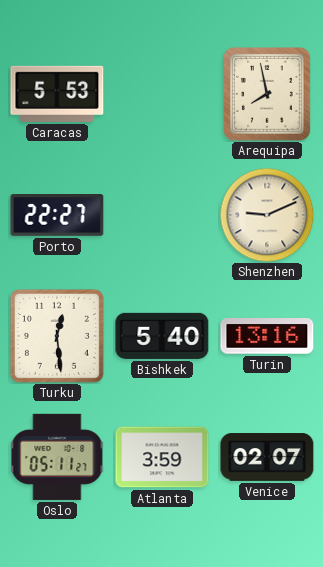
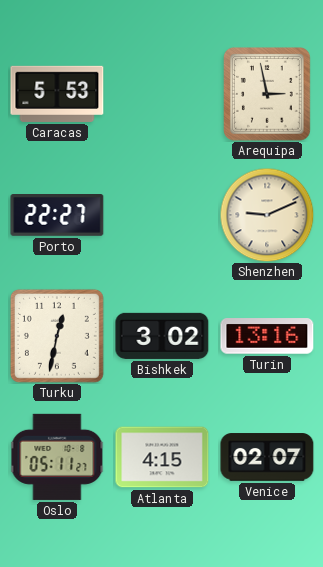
Arequipa: 7:58 -> 2:58 (268, 95)
Turku: 12:29 -> 12:32 (57, 336)
Bishkek: 5:40 -> 3:02 (162, 336)
Atlanta: 3:59 -> 4:15 (162, 457)
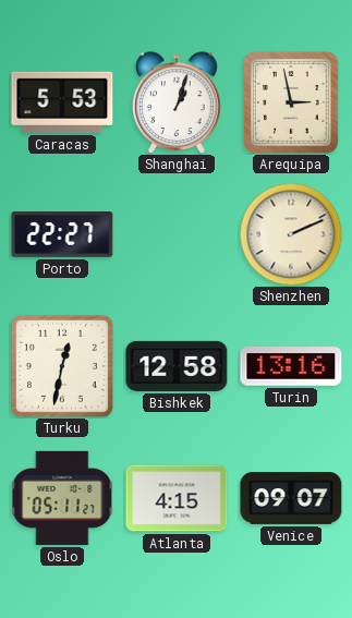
Shanghai: none -> 1:03 (177, 102)
Shenzhen: 9:11 -> 2:11 (291, 234)
Bishkek: 3:02 -> 12:58 (177, 366)
Venice: 02:07 -> 09:07 (291, 498)
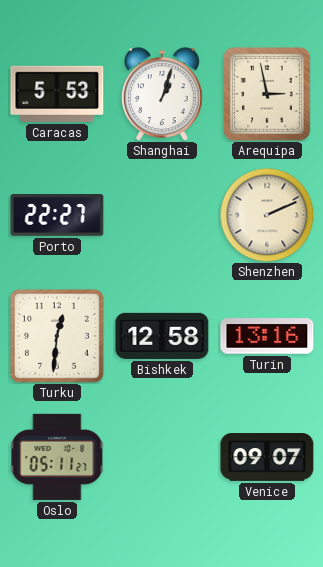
Turku: 12:32 -> 12:31 (57, 336)
Atlanta: 4:15 -> none (177, 498)
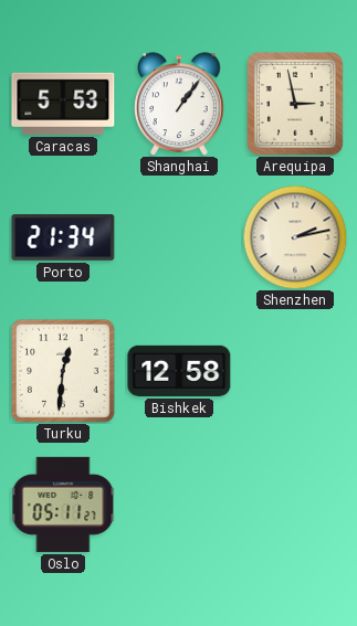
Shanghai: 1:03 -> 1:06 (179, 104)
Porto: 22:27 -> 21:34 (63, 238)
Shenzhen: 2:11 -> 2:13 (295, 237)
Turin: 13:16 -> none (267, 336)
Venice: 09:07 -> none (267, 457)
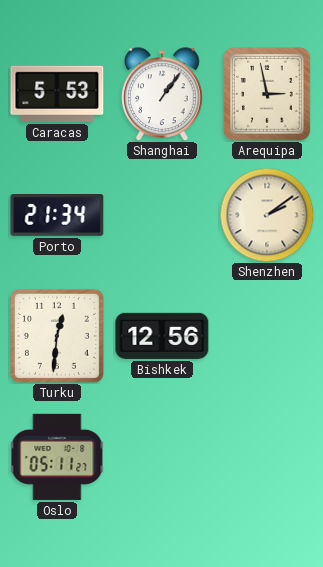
Shenzhen: 2:13 -> 2:09 (267, 215)
Bishkek: 12:58 -> 12:56 (162, 336)
